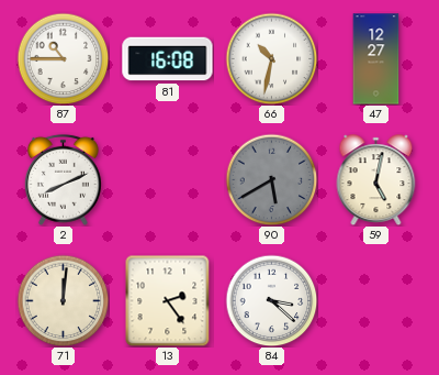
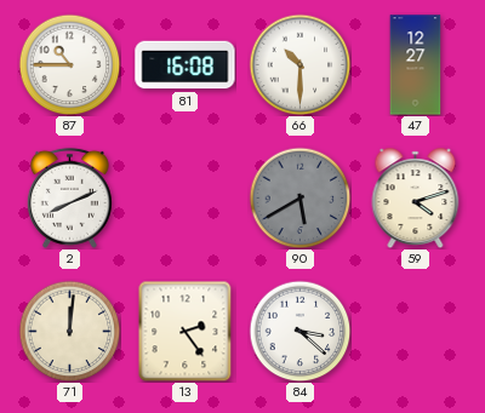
66: 10:32 -> 10:30 (299, 64)
59: 5:02 -> 4:12 (416, 199)
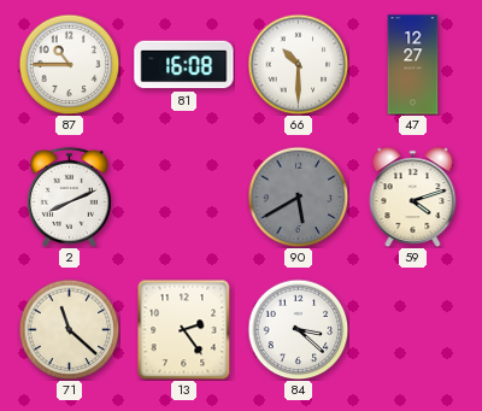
71: 12:01 -> 11:22 (69, 329)
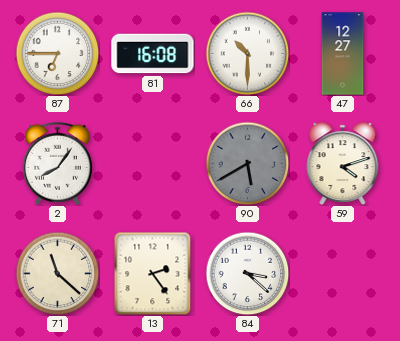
87: 10:45 -> 6:45 (57, 53)
2: 8:11 -> 8:06 (57, 163)
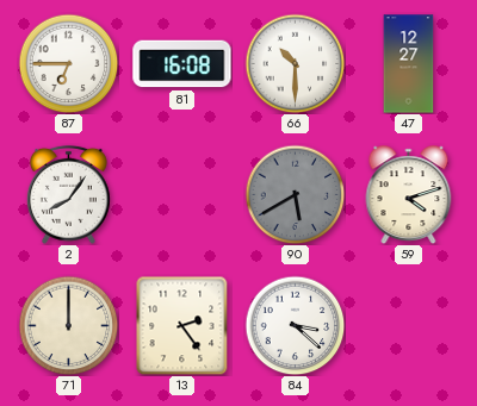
71: 11:22 -> 12:00 (68, 325)
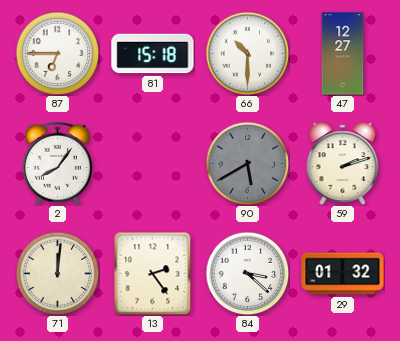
81: 16:08 -> 15:18 (153, 54)
59: 4:12 -> 2:12 (343, 164)
71: 12:00 -> 12:01 (57, 273)
29: none -> 01:32 (343, 274)
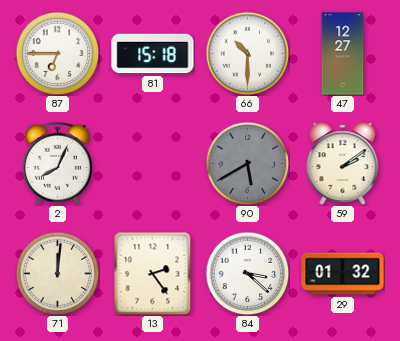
2: 8:06 -> 8:04 (57, 163)
59: 2:12 -> 2:09 (343, 164)
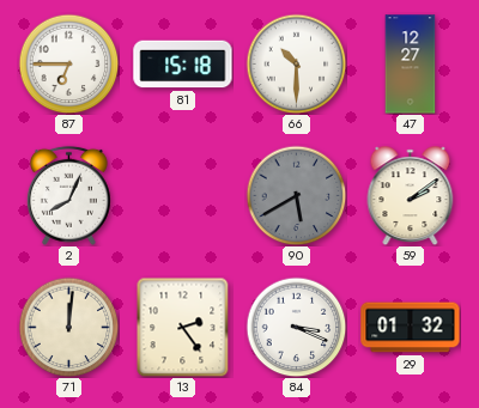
84: 3:22 -> 3:19 (296, 327)
